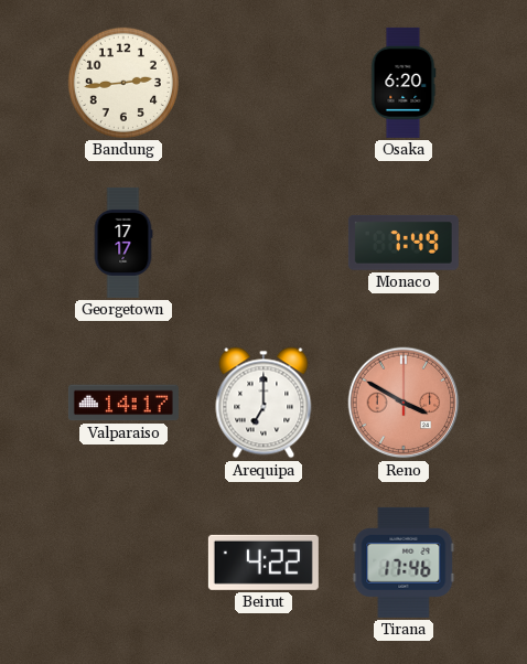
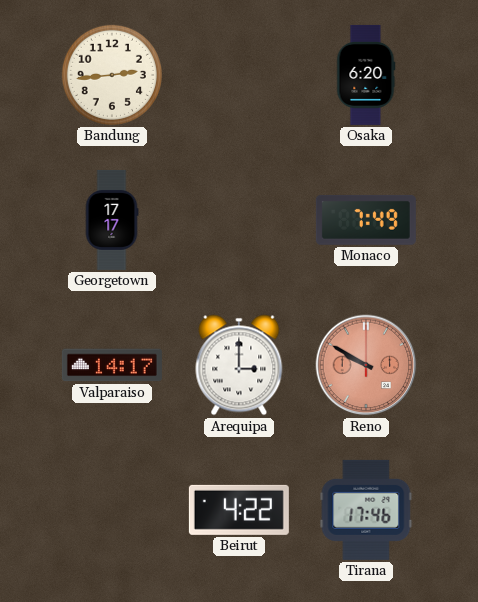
Arequipa: 7:00 -> 3:00 (239, 365)
Reno: 3:50 -> 9:50 (366, 365)
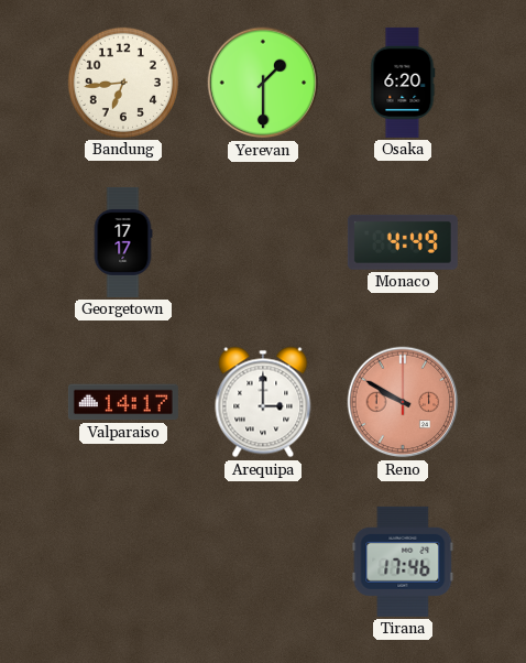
Bandung: 2:44 -> 6:44 (123, 83)
Yerevan: none -> 1:30 (263, 83)
Monaco: 7:49 -> 4:49 (403, 242)
Beirut: 4:22 -> none (239, 510)
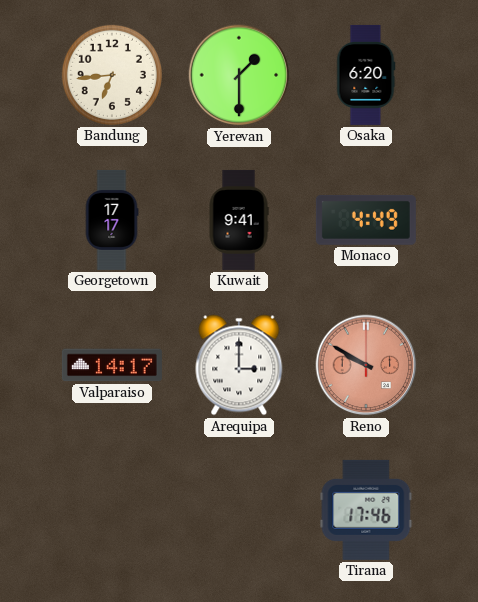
Kuwait: none -> 9:41 (239, 220)
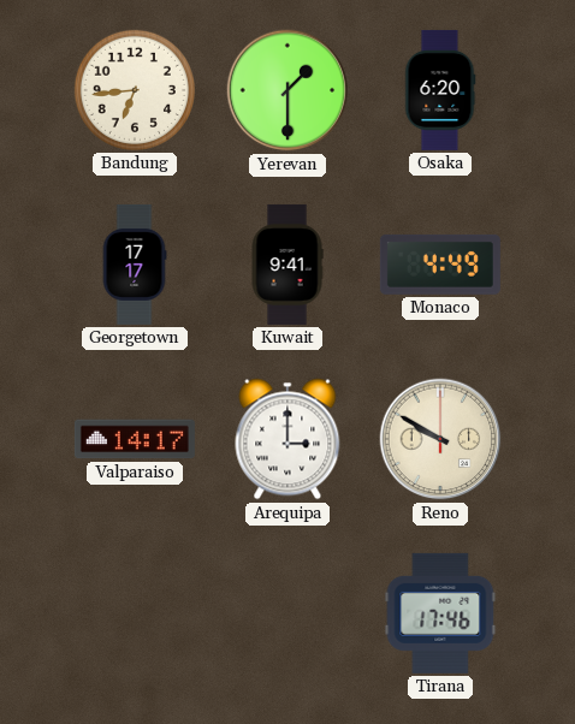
Reno dial: salmon -> cream (440, 439)
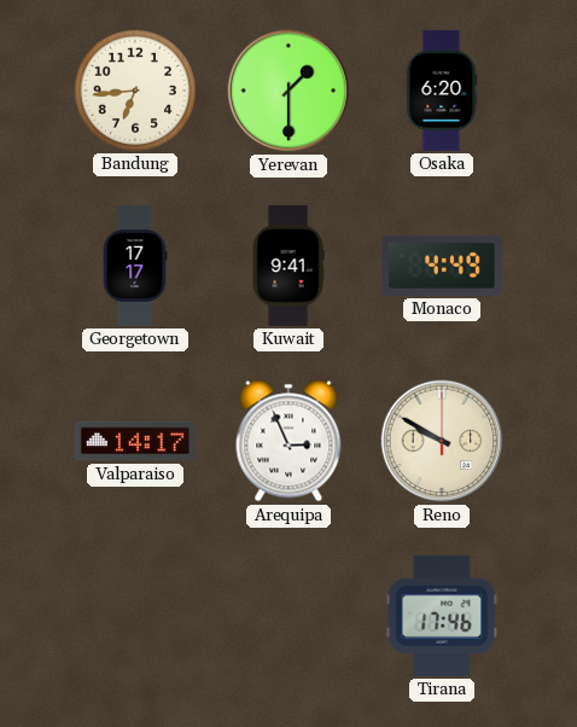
Arequipa: 3:00 -> 2:56 (288, 441)
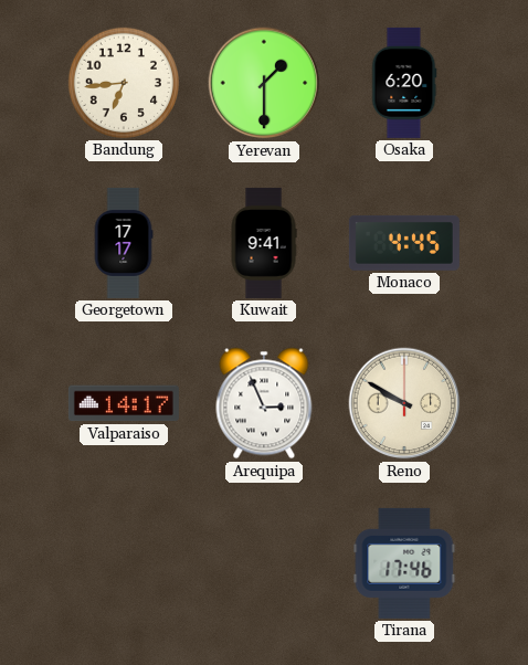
Monaco: 4:49 -> 4:45 (404, 243)
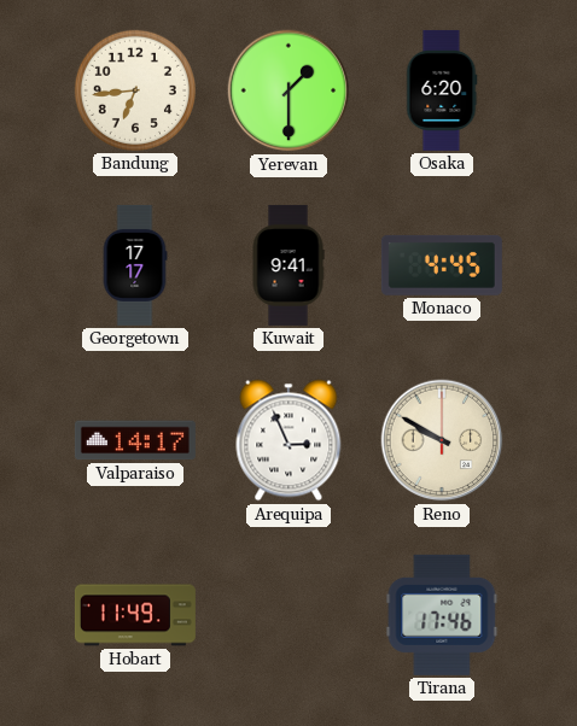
Hobart: none -> 11:49 (135, 615)
